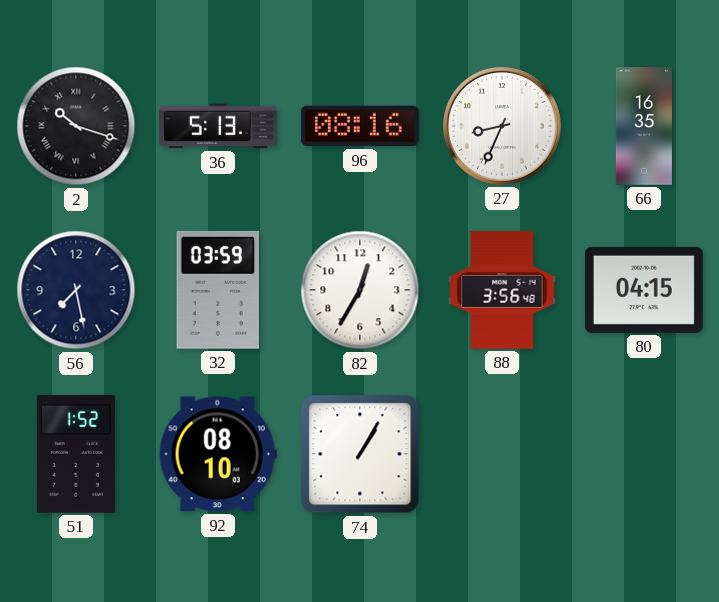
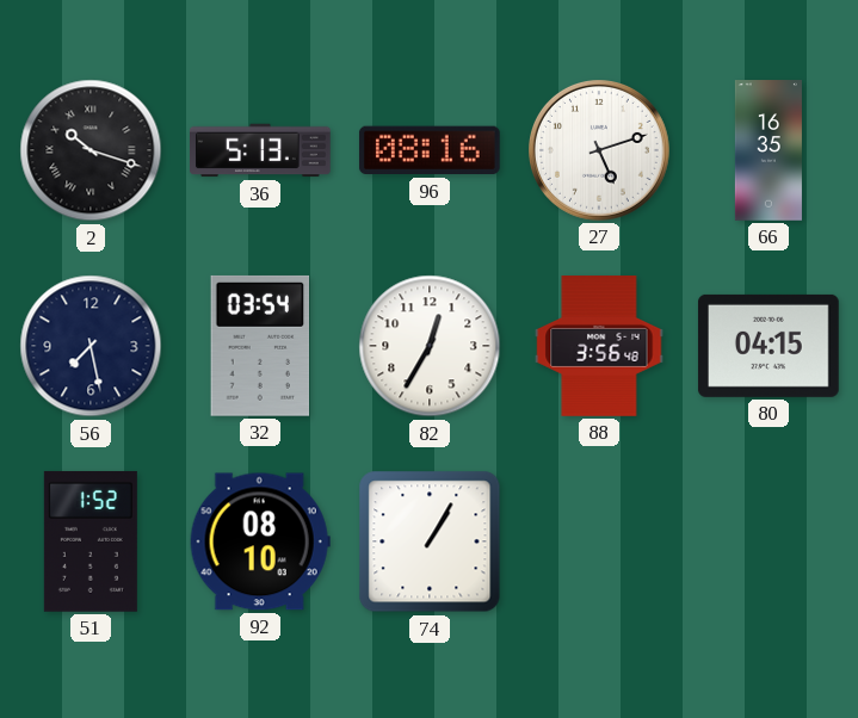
27: 8:34 -> 5:12 (600, 151)
32: 03:59 -> 03:54 (260, 346)
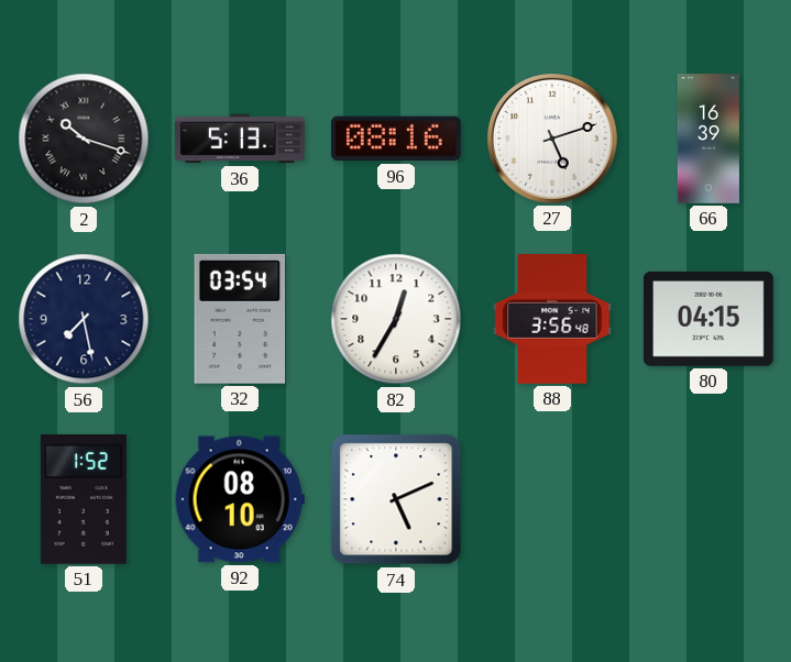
66: 16:35 -> 16:39 (708, 139)
74: 1:05 -> 5:11 (396, 499)
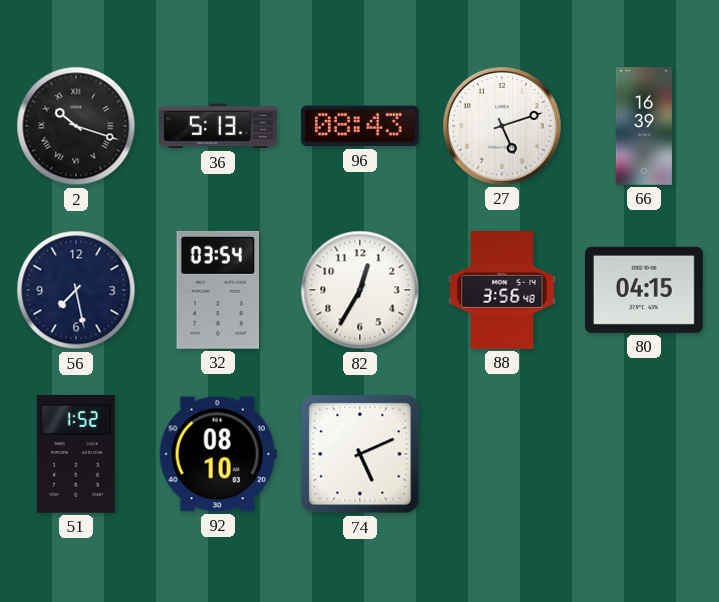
96: 08:16 -> 08:43 (360, 126)
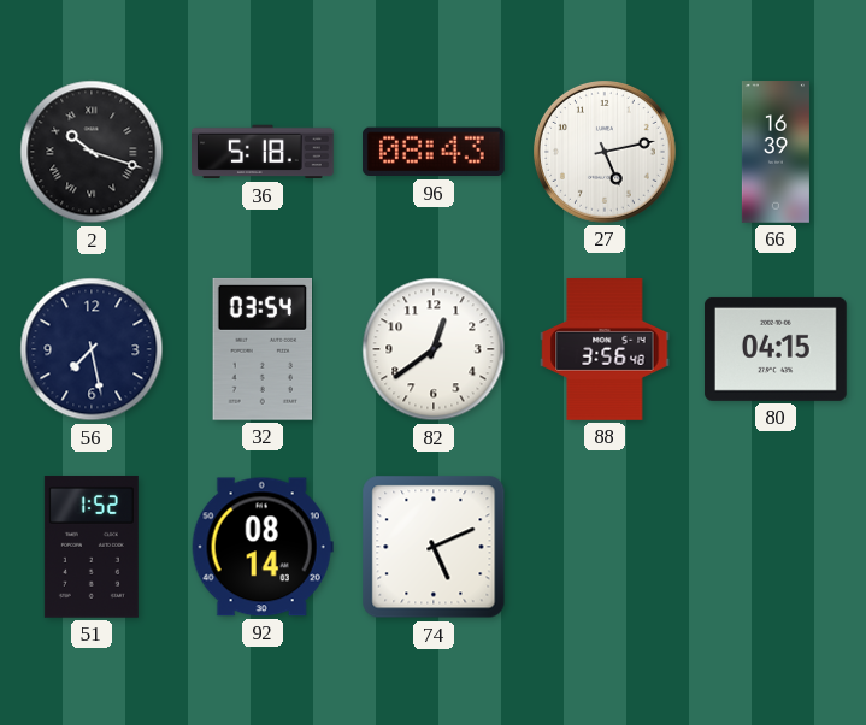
36: 5:13 -> 5:18 (264, 152)
27: 5:12 -> 5:13 (606, 153)
82: 12:35 -> 12:39 (434, 349)
92: 08:10 -> 08:14 (263, 547)
